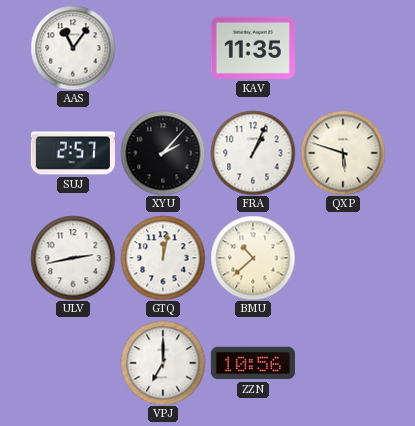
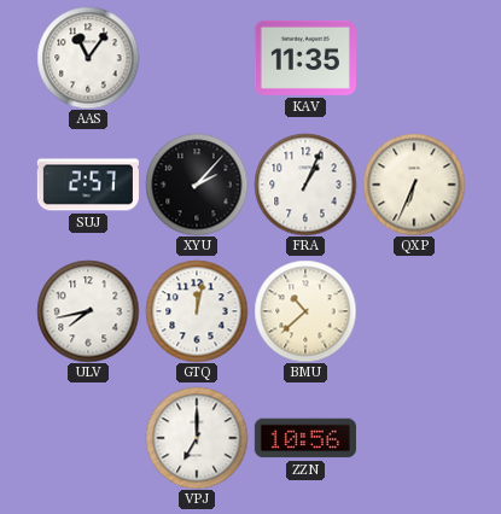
QXP: 5:48 -> 6:34 (414, 185)
ULV: 2:43 -> 7:43 (88, 311)
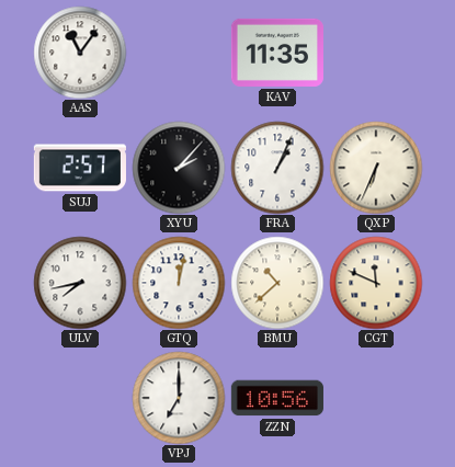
CGT: none -> 11:49 (376, 283)
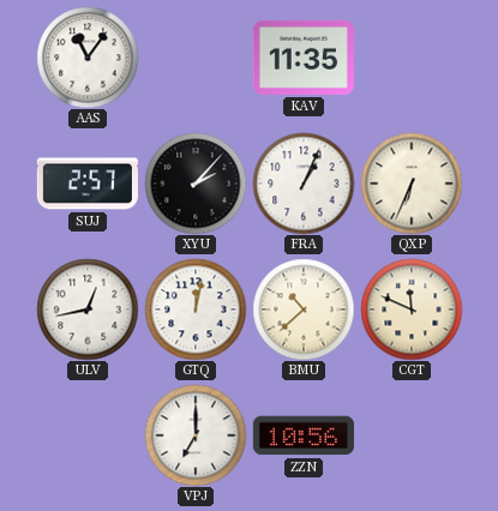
ULV: 7:43 -> 12:43 (88, 309)
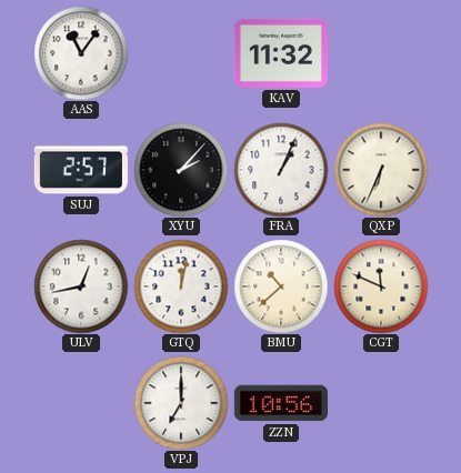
KAV: 11:35 -> 11:32 (281, 53)
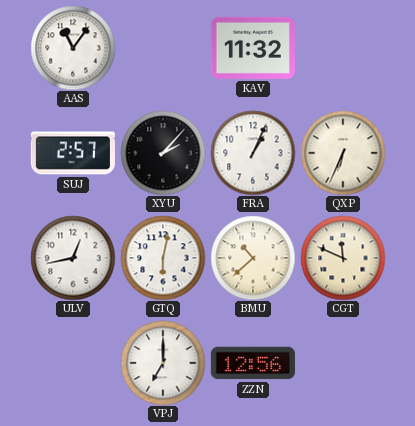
GTQ: 12:02 -> 6:02 (163, 258)
ZZN: 10:56 -> 12:56 (253, 363)
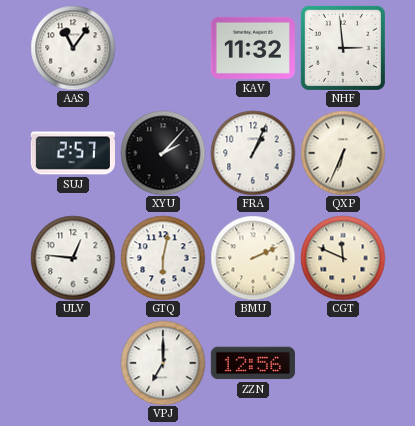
NHF: none -> 2:59 (343, 48)
ULV: 12:43 -> 12:46 (73, 258)
BMU: 10:38 -> 2:11 (253, 258)
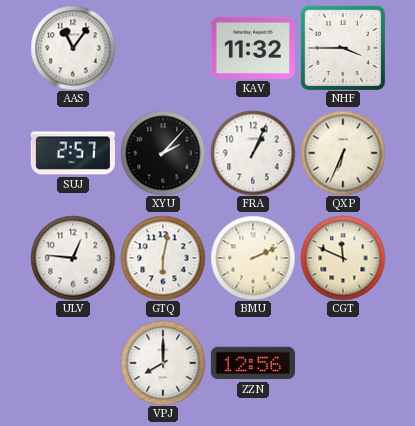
NHF: 2:59 -> 3:45 (343, 48)
VPJ: 7:00 -> 8:00 (163, 363)
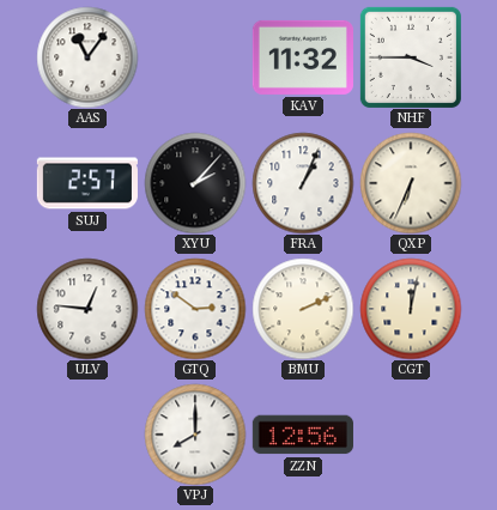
GTQ: 6:02 -> 2:51 (195, 309)
CGT: 11:49 -> 12:02 (411, 309)
